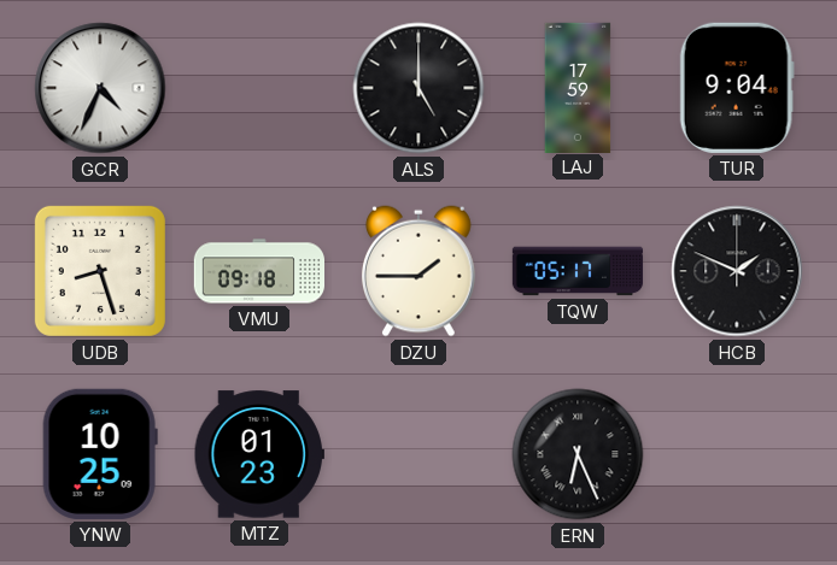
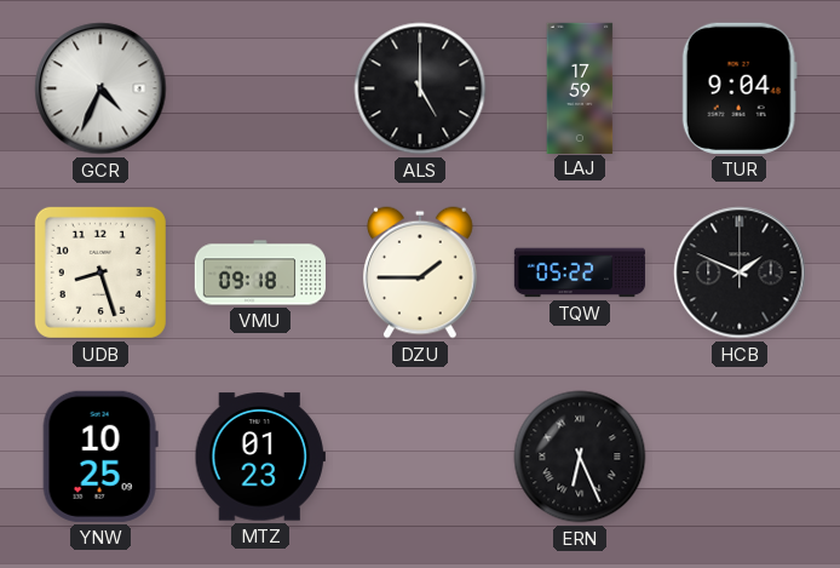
TQW: 05:17 -> 05:22 (580, 272)
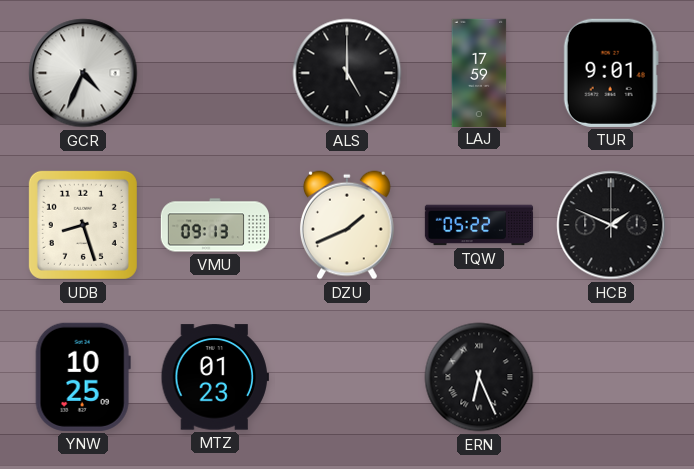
TUR: 9:04 -> 9:01 (611, 73)
VMU: 09:18 -> 09:13 (215, 225)
DZU: 1:45 -> 1:41 (347, 225)
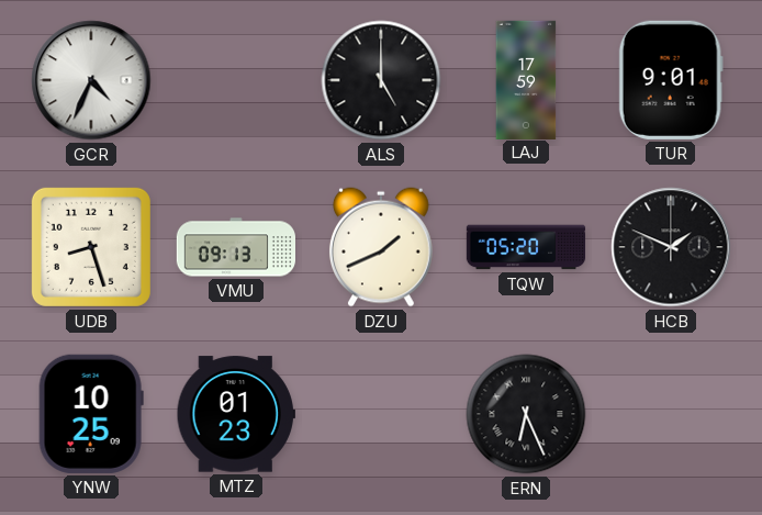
TQW: 05:22 -> 05:20 (526, 247)
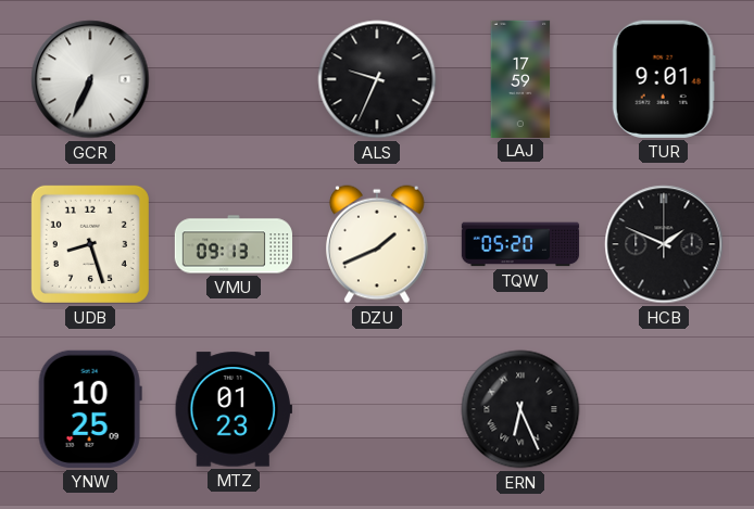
GCR: 4:34 -> 6:34 (90, 79)
ALS: 5:00 -> 9:34 (377, 79)
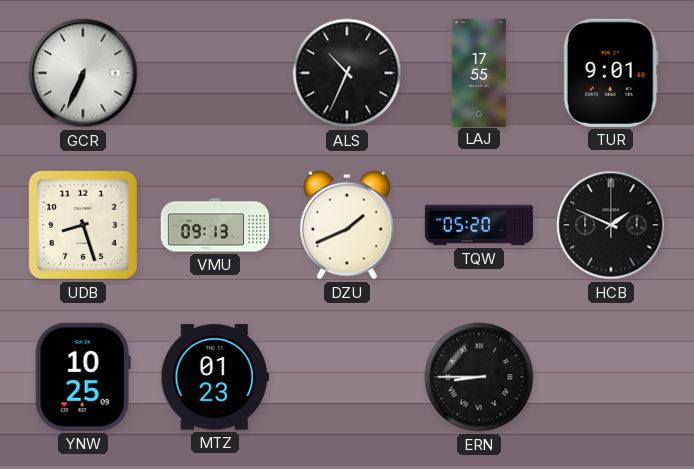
ALS: 9:34 -> 10:34 (347, 73)
LAJ: 17:59 -> 17:55 (479, 72)
ERN: 6:26 -> 8:45 (479, 377)
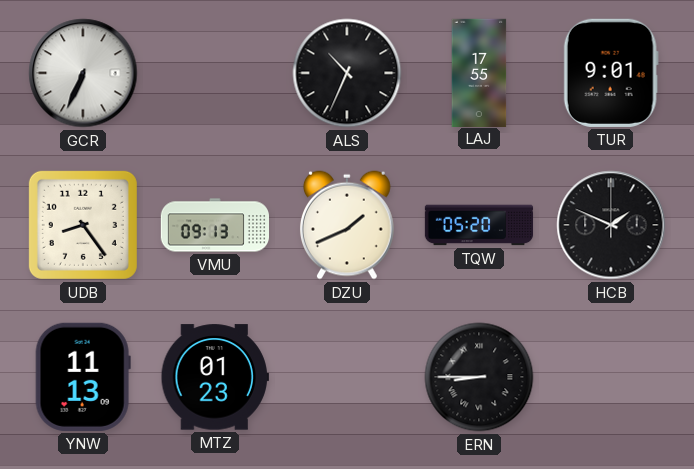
UDB: 8:27 -> 8:24 (83, 225)
YNW: 10:25 -> 11:13 (83, 377)
